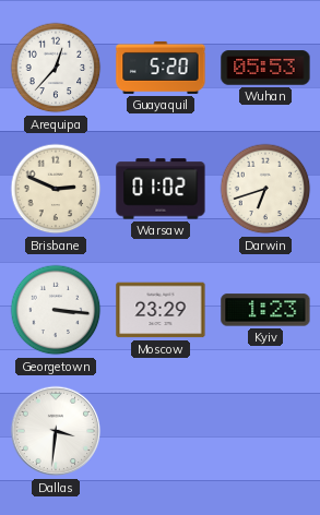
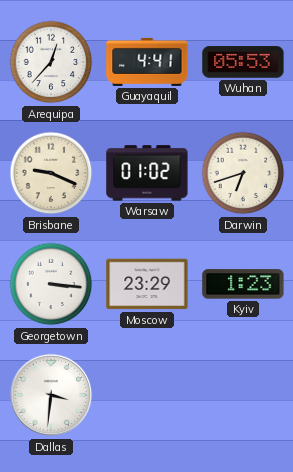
Guayaquil: 5:20 -> 4:41 (147, 62)
Brisbane: 2:49 -> 9:19 (51, 173)
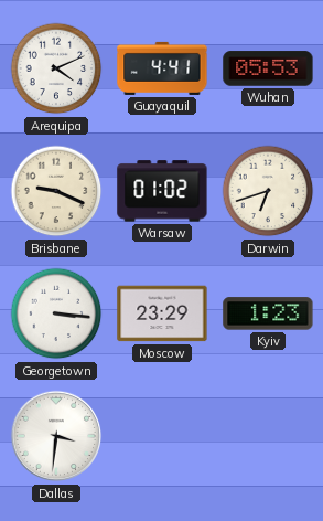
Arequipa: 12:37 -> 4:11 (56, 68)
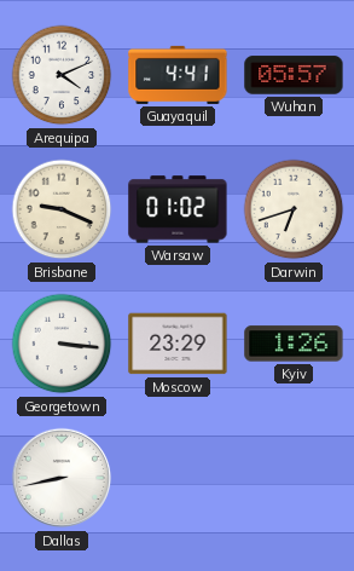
Wuhan: 05:53 -> 05:57 (294, 75)
Kyiv: 1:23 -> 1:26 (294, 344)
Dallas: 3:31 -> 8:43 (62, 478)
